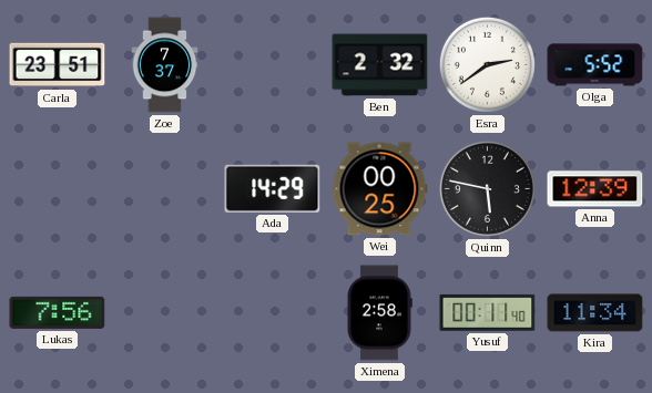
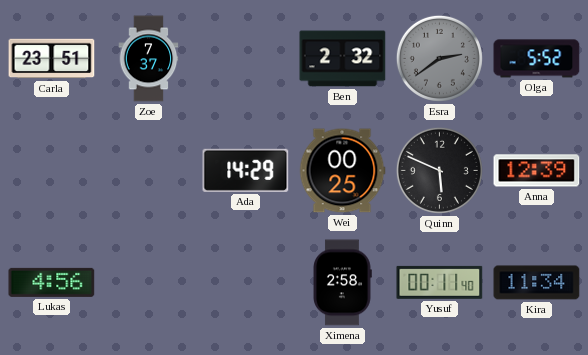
Esra dial: white -> grey (439, 58)
Quinn: 5:47 -> 5:49 (439, 170)
Lukas: 7:56 -> 4:56 (52, 282)
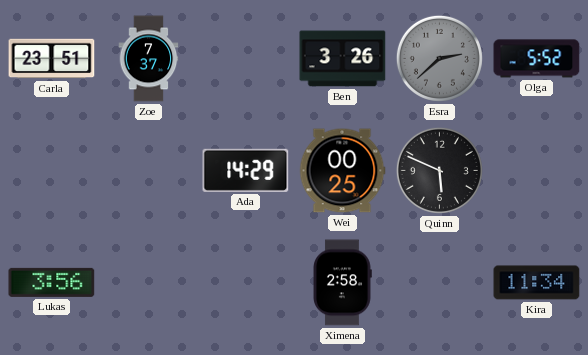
Ben: 2:32 -> 3:26 (343, 59)
Esra: 2:39 -> 2:38 (439, 58)
Anna: 12:39 -> none (537, 171)
Lukas: 4:56 -> 3:56 (52, 282)
Yusuf: 00:11 -> none (440, 282)
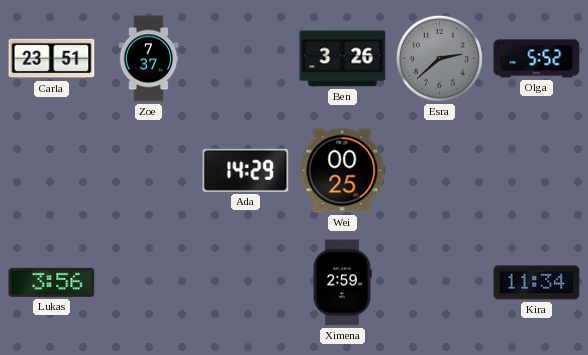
Quinn: 5:49 -> none (439, 170)
Ximena: 2:58 -> 2:59 (342, 283)
